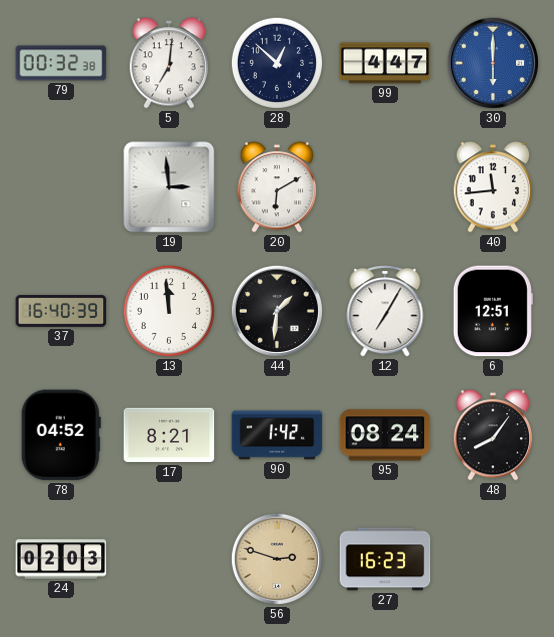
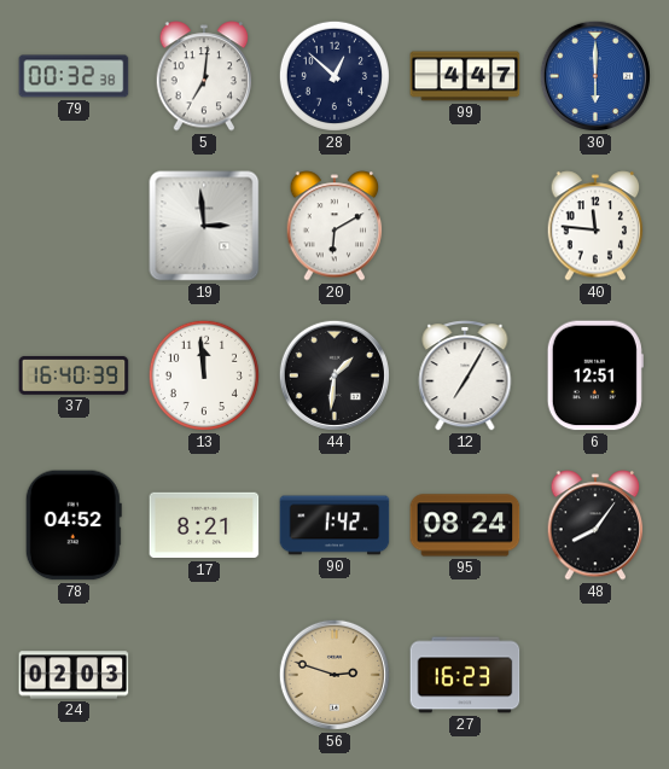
40: 11:44 -> 11:46 (595, 226)
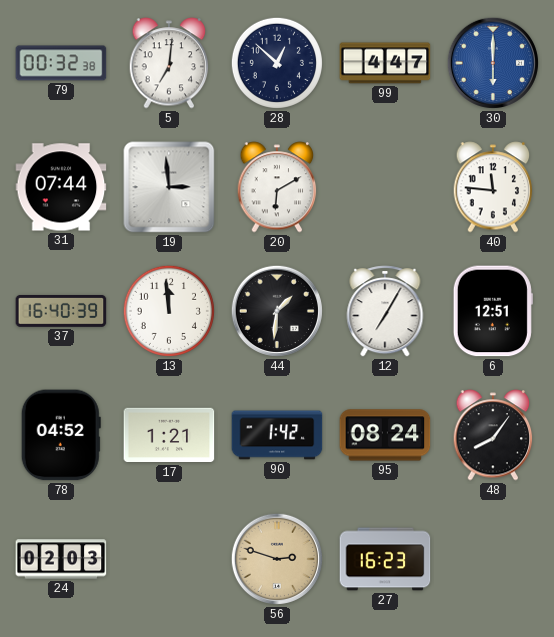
31: none -> 07:44 (61, 187)
17: 8:21 -> 1:21 (169, 435)
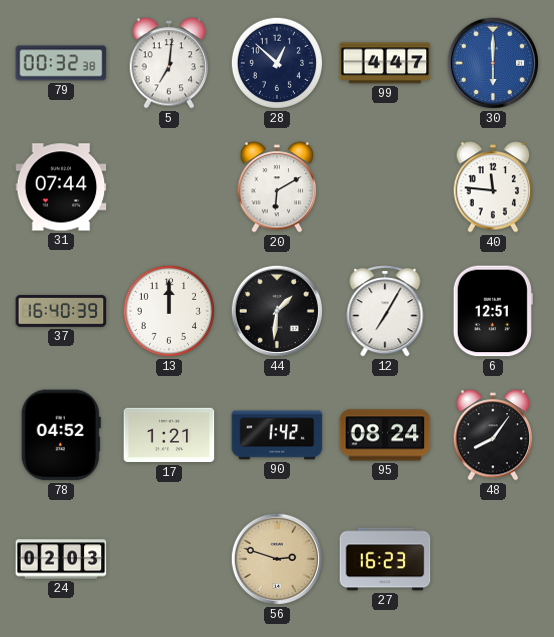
19: 2:59 -> none (169, 187)
13: 11:59 -> 12:00 (169, 311)
